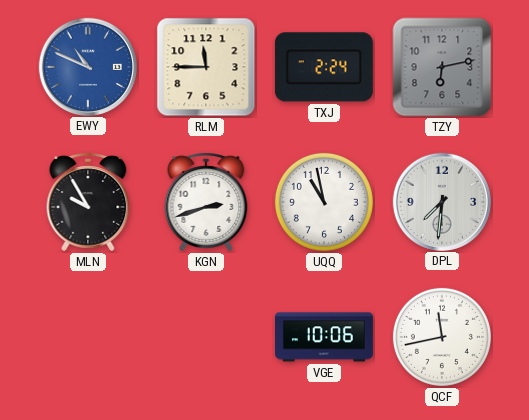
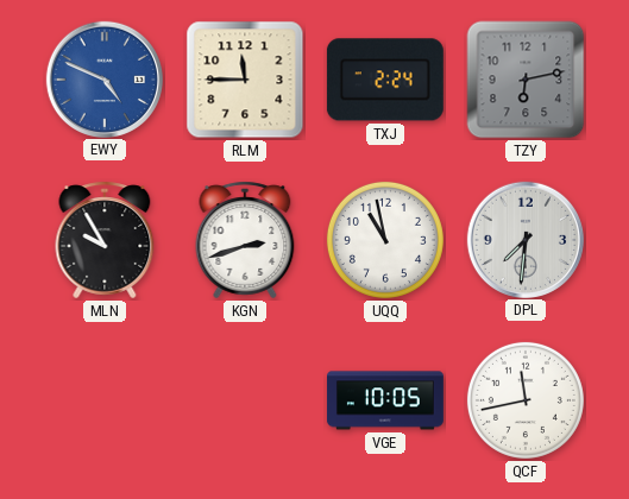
EWY: 10:49 -> 4:49 (103, 78)
VGE: 10:06 -> 10:05 (385, 400)
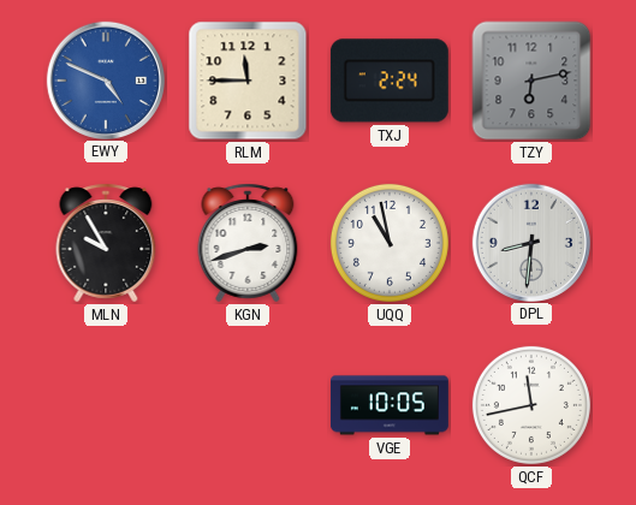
DPL: 7:31 -> 8:31 (530, 242)
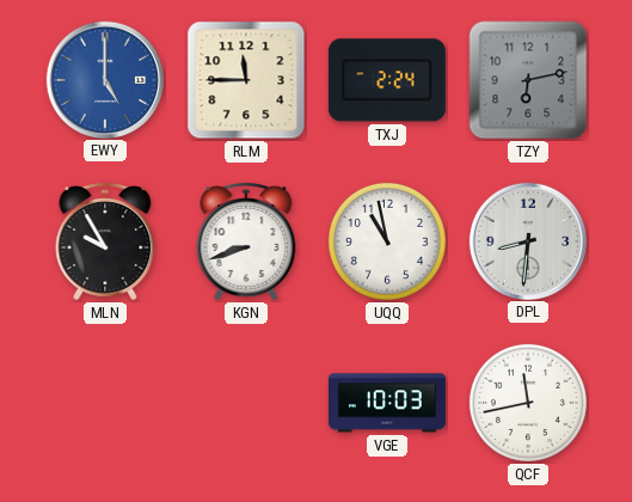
EWY: 4:49 -> 5:00 (104, 79)
KGN: 2:42 -> 8:42 (246, 241)
VGE: 10:05 -> 10:03 (387, 403)
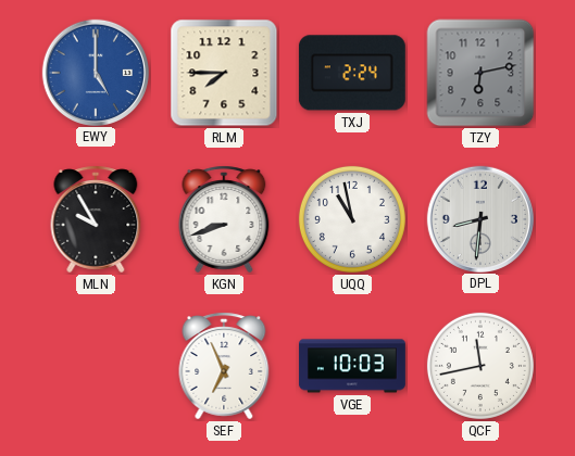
RLM: 11:45 -> 7:45 (224, 73)
SEF: none -> 6:56 (224, 366)
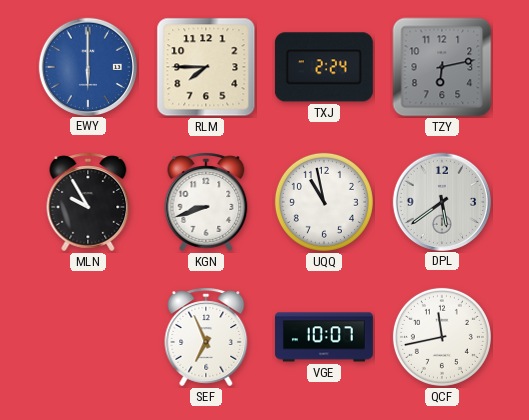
EWY: 5:00 -> 6:00 (87, 66)
DPL: 8:31 -> 5:39 (441, 201)
VGE: 10:03 -> 10:07 (324, 337)
